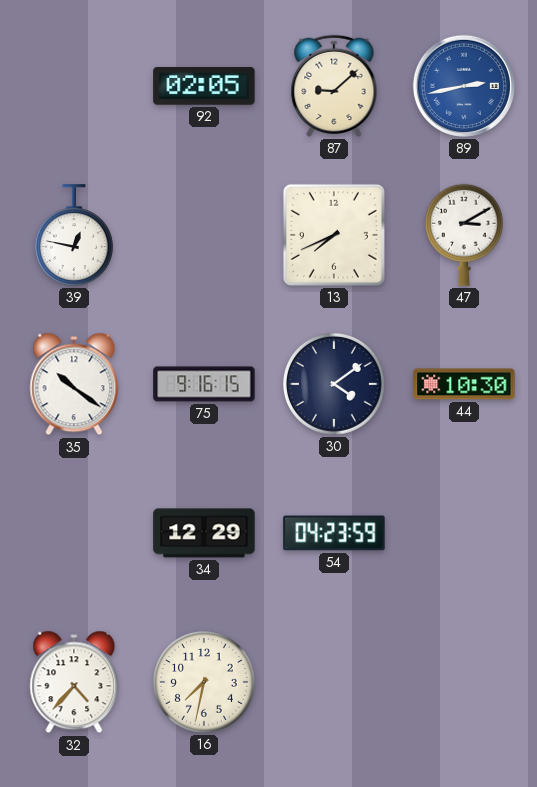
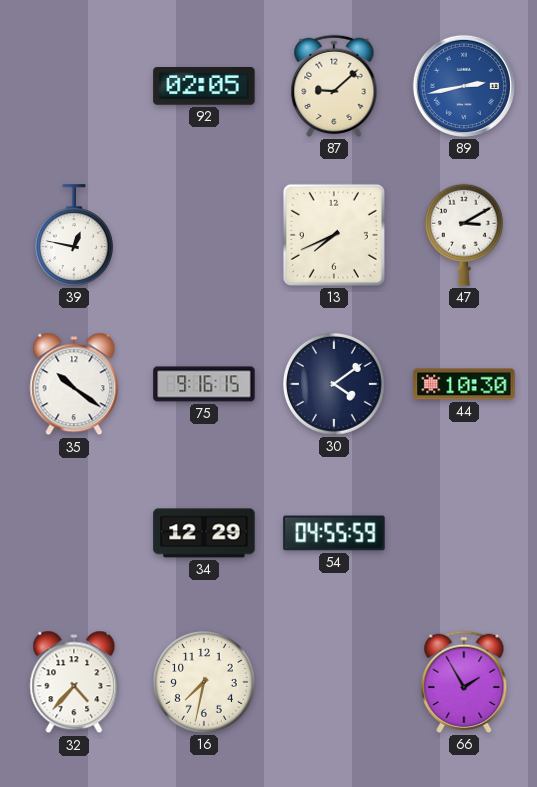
54: 04:23 -> 04:55 (334, 533)
66: none -> 1:55 (464, 682)
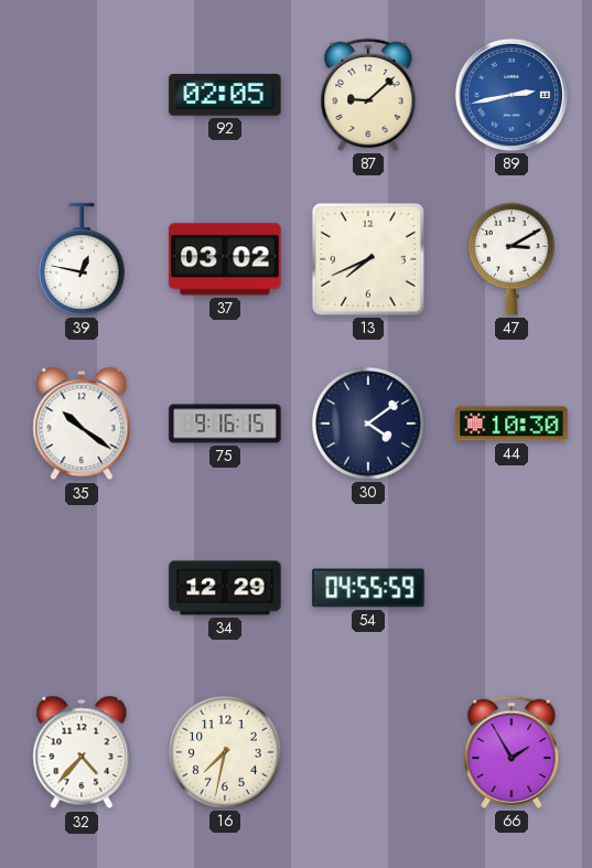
37: none -> 03:02 (225, 259)
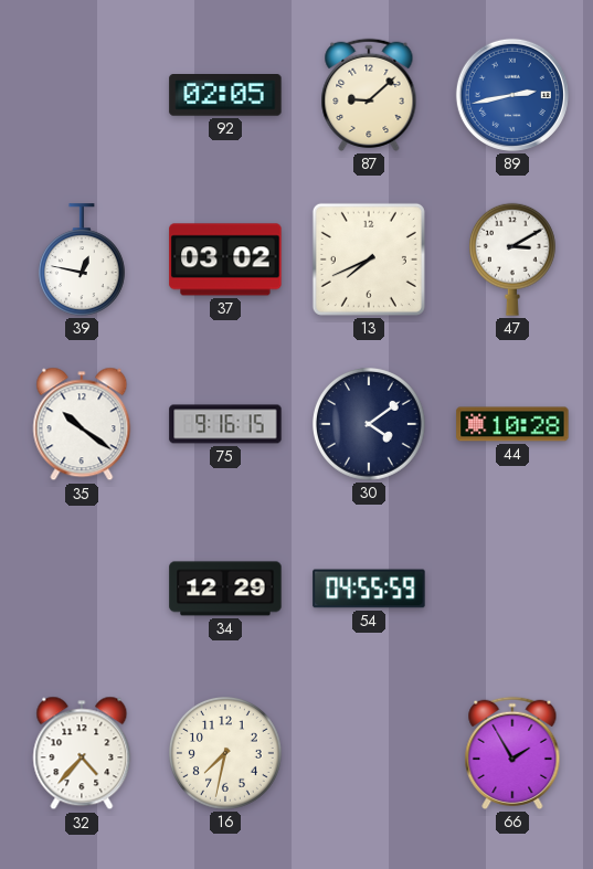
44: 10:30 -> 10:28 (512, 424)
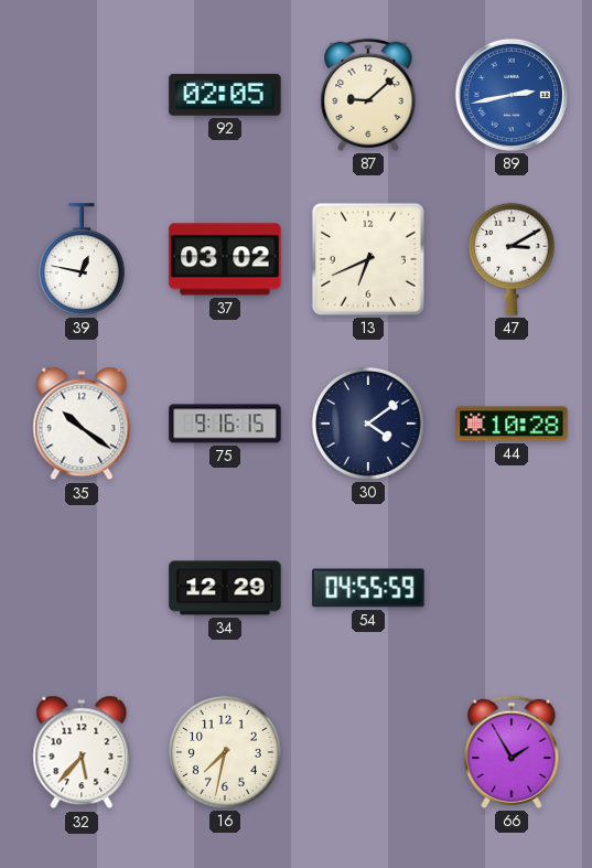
13: 7:41 -> 6:41 (368, 259)
32: 4:37 -> 5:37 (82, 752)
